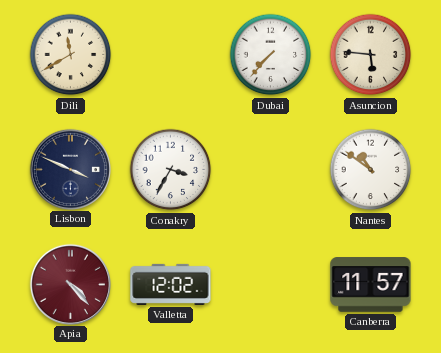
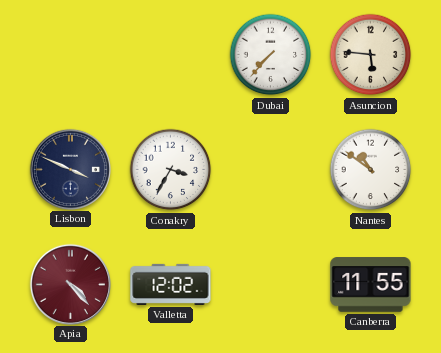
Dili: 11:40 -> none (71, 55)
Canberra: 11:57 -> 11:55 (371, 285)
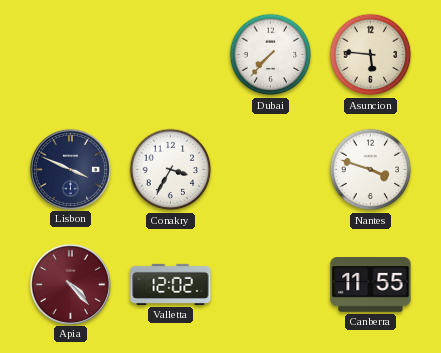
Nantes: 10:51 -> 3:48 (371, 170)
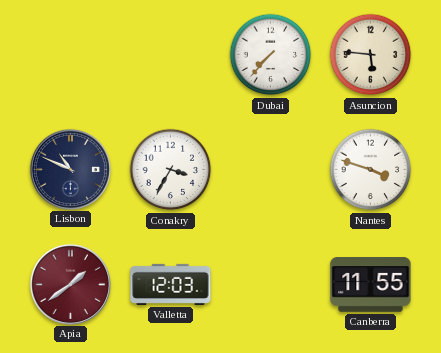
Lisbon: 3:49 -> 10:49 (70, 169)
Apia: 4:23 -> 1:39 (70, 284)
Valletta: 12:02 -> 12:03 (171, 284)
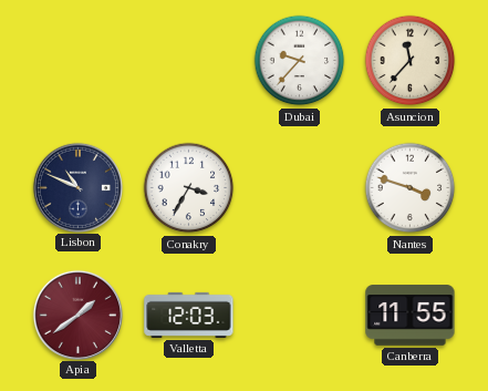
Dubai: 7:37 -> 9:37 (300, 61)
Asuncion: 5:46 -> 11:37 (411, 61)
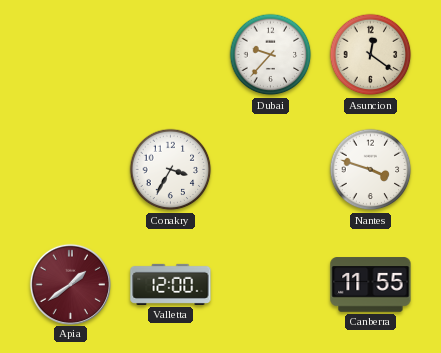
Asuncion: 11:37 -> 12:21 (371, 55)
Lisbon: 10:49 -> none (77, 187)
Valletta: 12:03 -> 12:00 (171, 284)
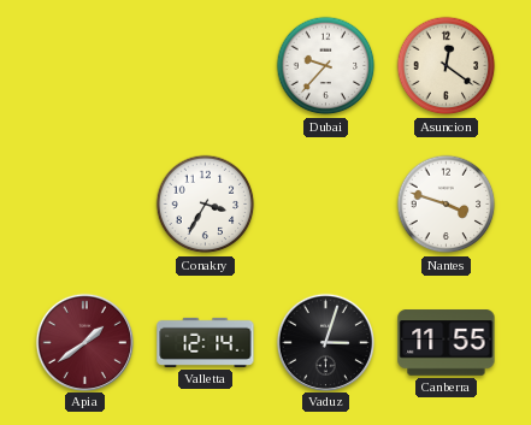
Valletta: 12:00 -> 12:14 (206, 342)
Vaduz: none -> 3:03 (325, 342)
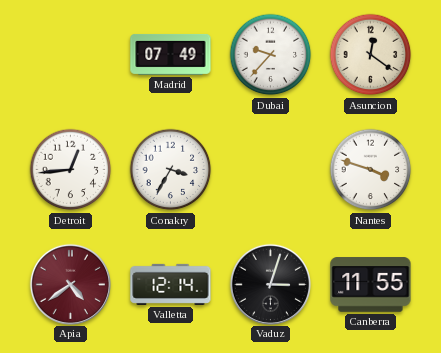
Madrid: none -> 07:49 (171, 54)
Detroit: none -> 12:44 (71, 170)
Apia: 1:39 -> 4:39 (70, 284)
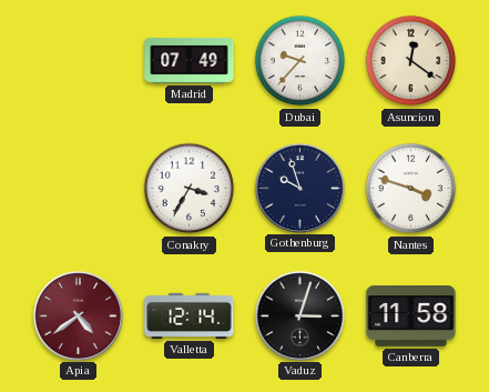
Detroit: 12:44 -> none (71, 170)
Gothenburg: none -> 9:57 (299, 188)
Canberra: 11:55 -> 11:58 (411, 316)
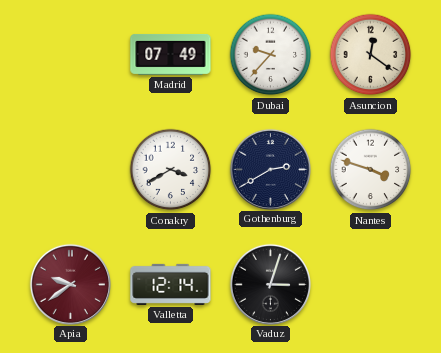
Conakry: 3:35 -> 3:40 (171, 170)
Gothenburg: 9:57 -> 2:40 (270, 169)
Apia: 4:39 -> 9:39 (70, 284)
Canberra: 11:58 -> none (411, 316)
